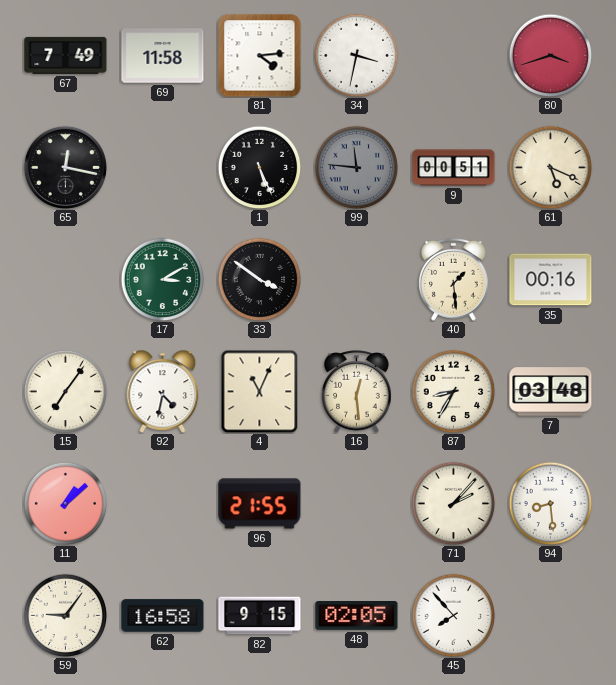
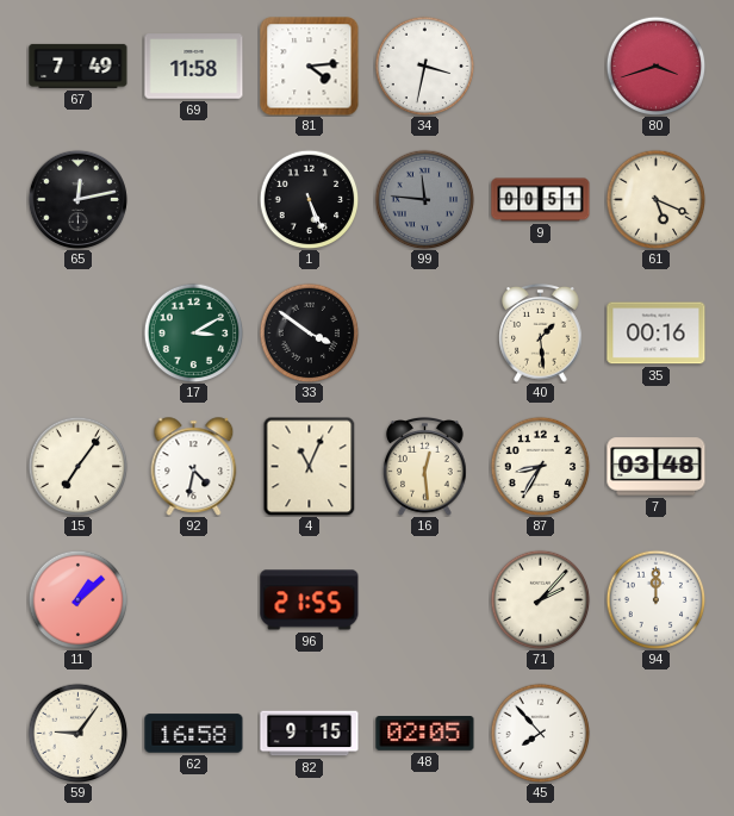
65: 12:17 -> 12:13 (77, 199)
94: 8:29 -> 12:00 (655, 599)
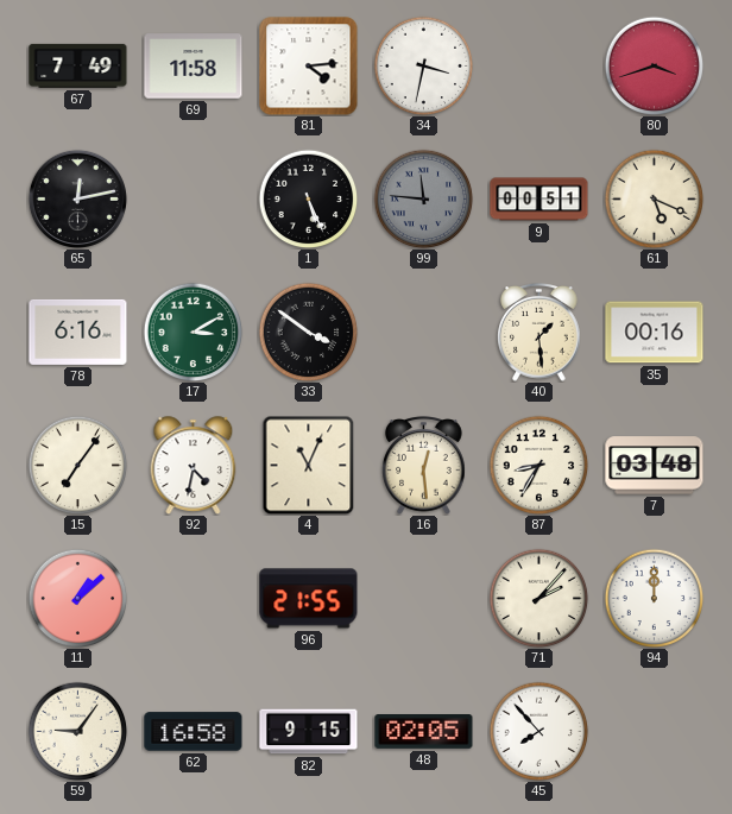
78: none -> 6:16 (78, 332)
